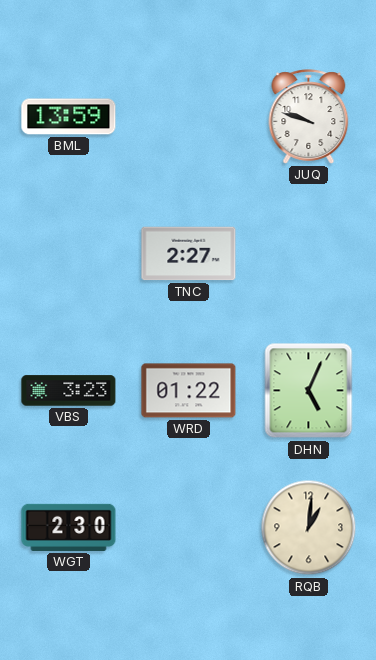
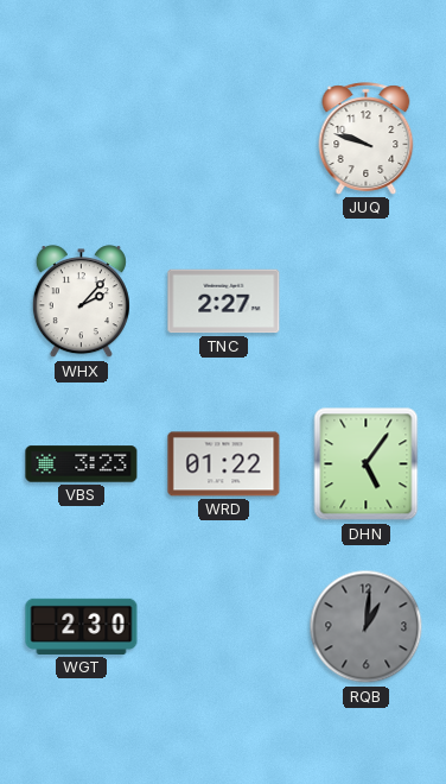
BML: 13:59 -> none (69, 117)
WHX: none -> 2:07 (81, 302)
DHN: 5:04 -> 5:06 (367, 464)
RQB dial: cream -> grey (367, 627)
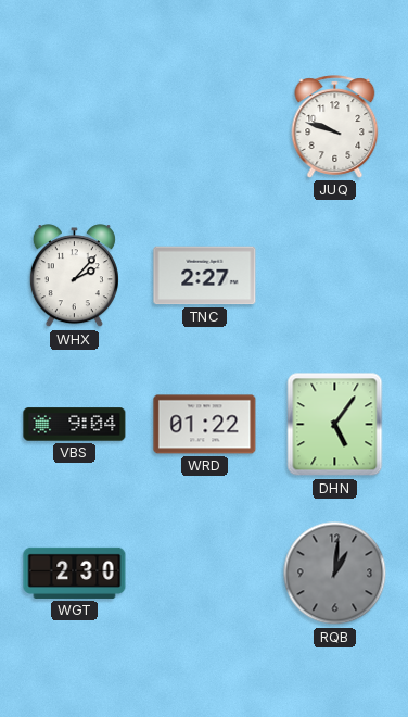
VBS: 3:23 -> 9:04 (75, 425)
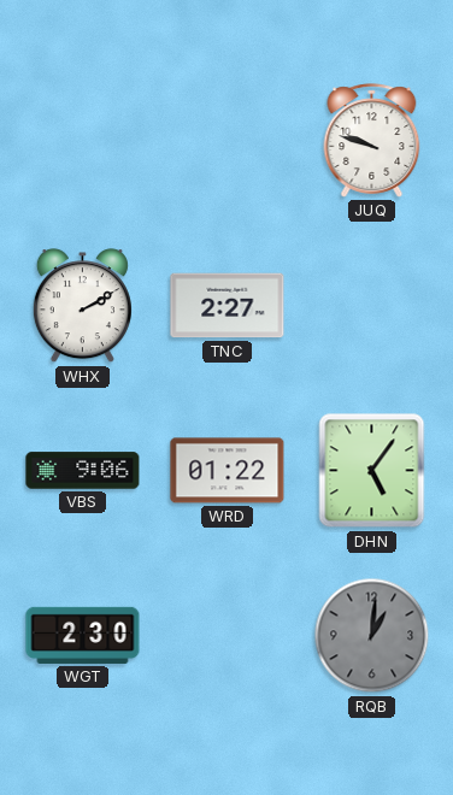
WHX: 2:07 -> 2:10 (82, 306)
VBS: 9:04 -> 9:06 (83, 471)
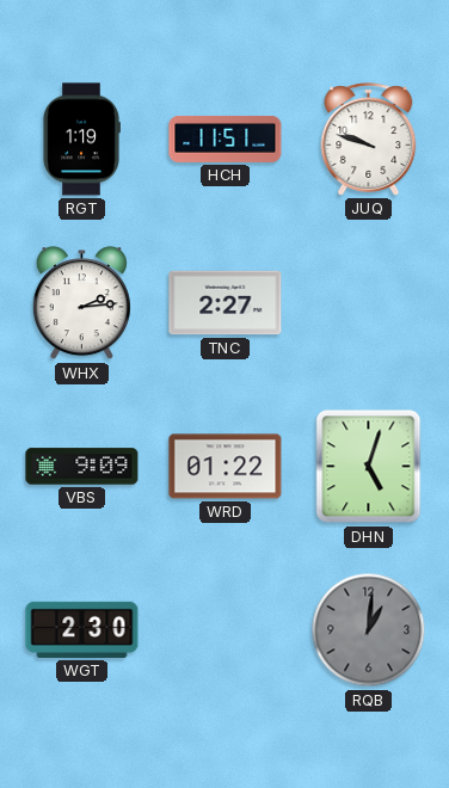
RGT: none -> 1:19 (81, 140)
HCH: none -> 11:51 (226, 138)
WHX: 2:10 -> 2:14 (81, 303)
VBS: 9:06 -> 9:09 (82, 467)
DHN: 5:06 -> 5:03 (369, 467)
